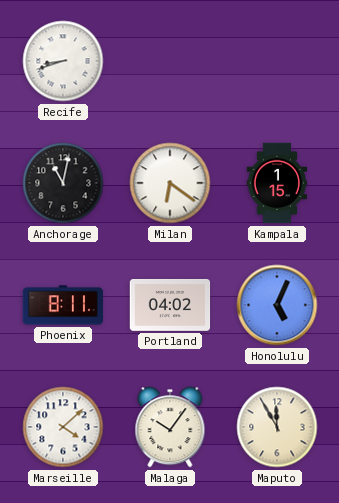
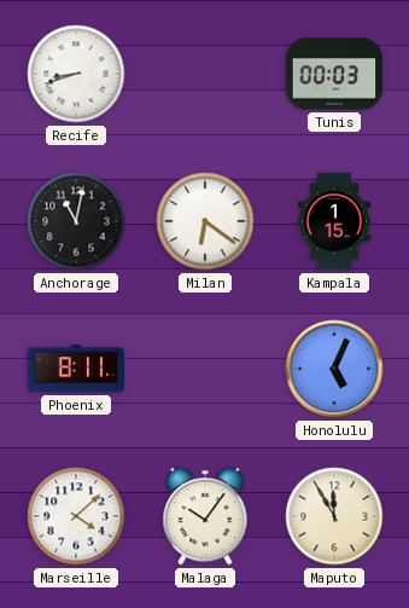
Tunis: none -> 00:03 (334, 74)
Portland: 04:02 -> none (170, 305)
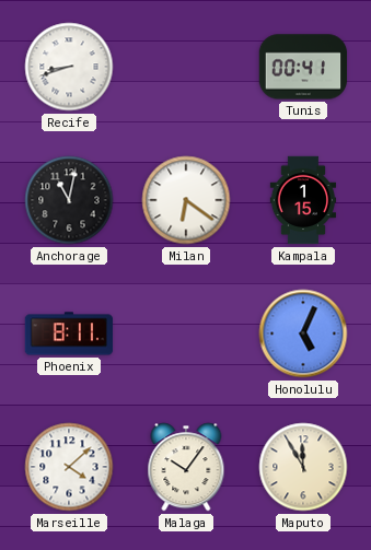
Tunis: 00:03 -> 00:41 (303, 67)
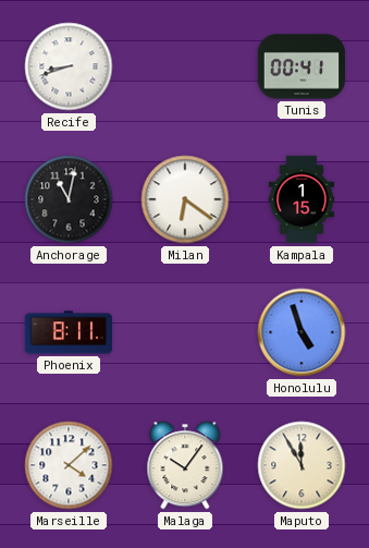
Honolulu: 5:04 -> 4:57 (302, 332)
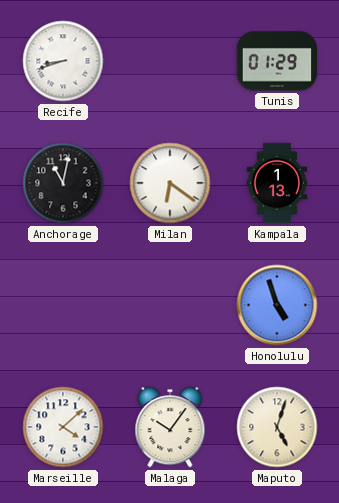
Tunis: 00:41 -> 01:29 (277, 61)
Kampala: 1:15 -> 1:13 (277, 183)
Phoenix: 8:11 -> none (69, 332)
Maputo: 11:55 -> 5:03 (277, 427)
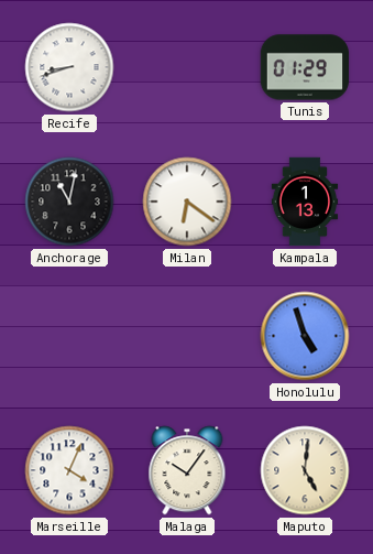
Marseille: 4:08 -> 4:04 (69, 470)
Maputo: 5:03 -> 5:01 (305, 470)
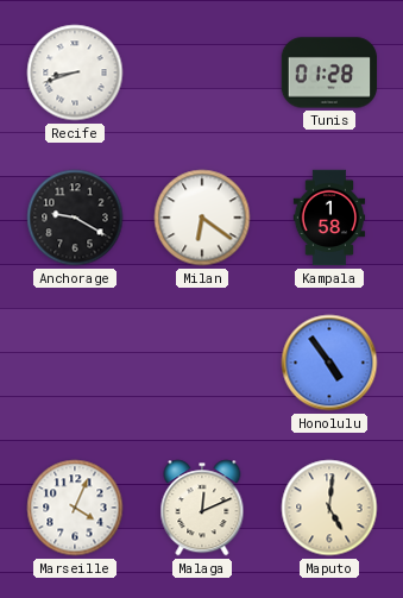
Tunis: 01:29 -> 01:28 (329, 73)
Anchorage: 11:02 -> 9:20 (75, 218)
Kampala: 1:13 -> 1:58 (329, 218)
Honolulu: 4:57 -> 4:54 (329, 363)
Malaga: 10:06 -> 12:11 (202, 508)
